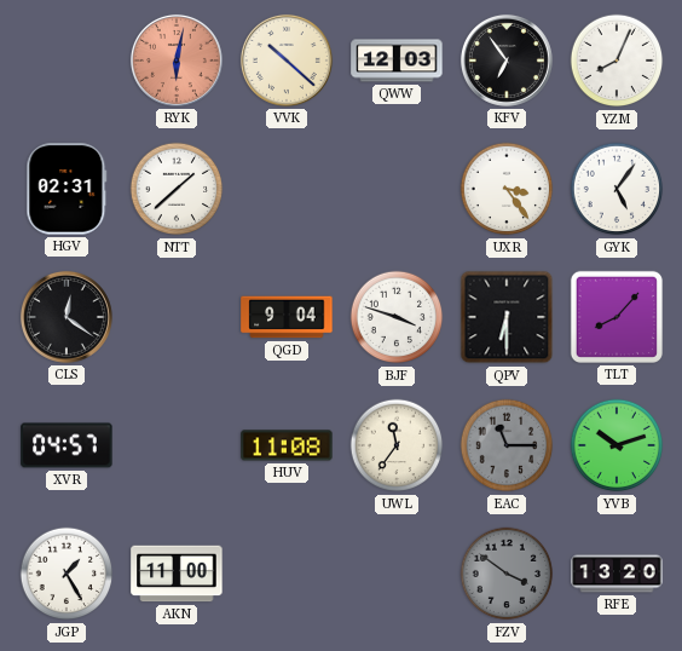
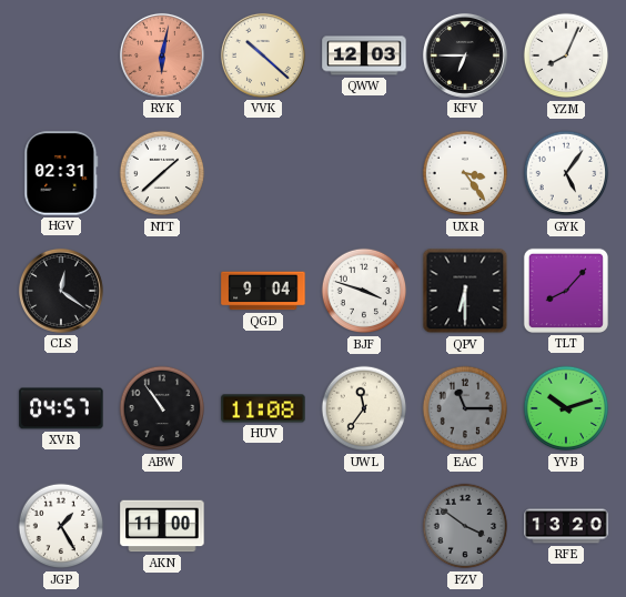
KFV: 6:54 -> 6:45 (465, 55)
ABW: none -> 10:54 (162, 408)
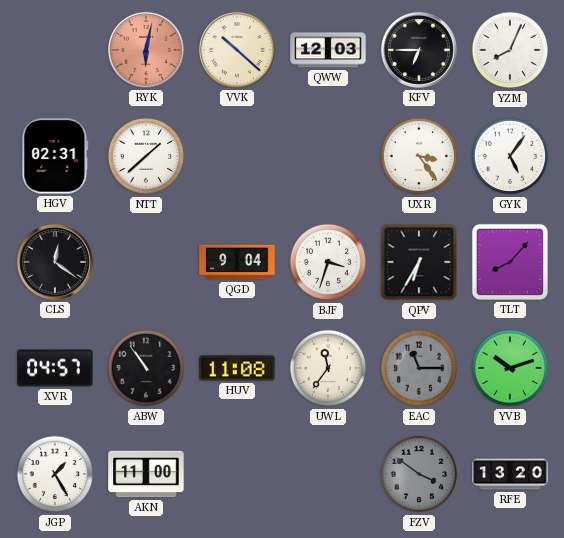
BJF: 3:48 -> 3:33 (328, 262)
QPV: 6:30 -> 6:35 (419, 262)
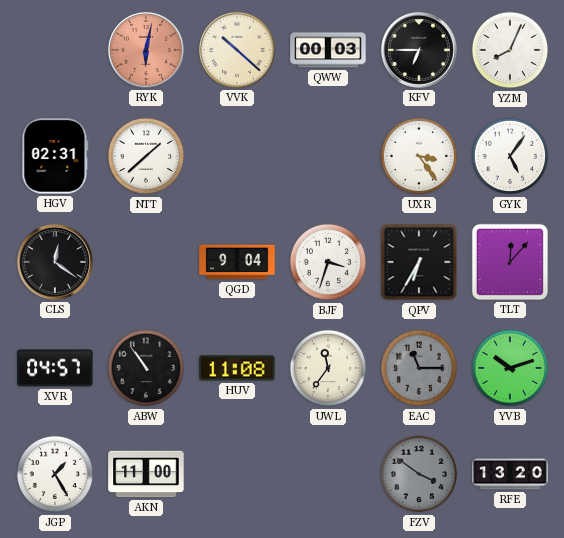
QWW: 12:03 -> 00:03 (328, 50)
TLT: 8:07 -> 12:07 (510, 262)
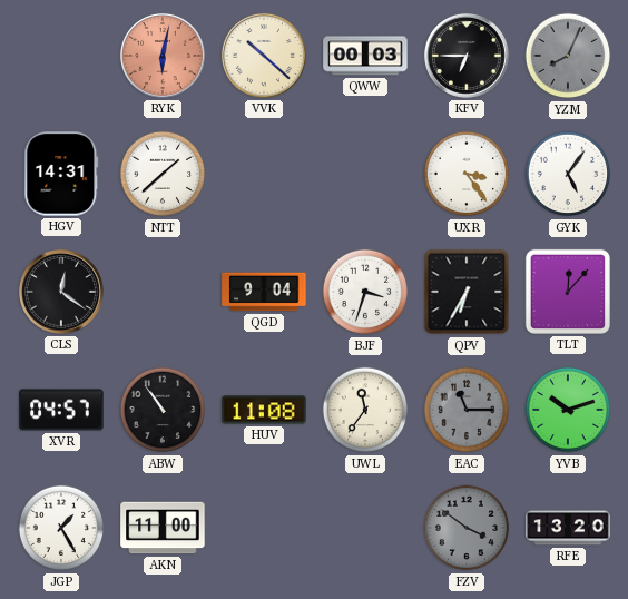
YZM dial: white -> grey (568, 56)
HGV: 02:31 -> 14:31 (61, 174)
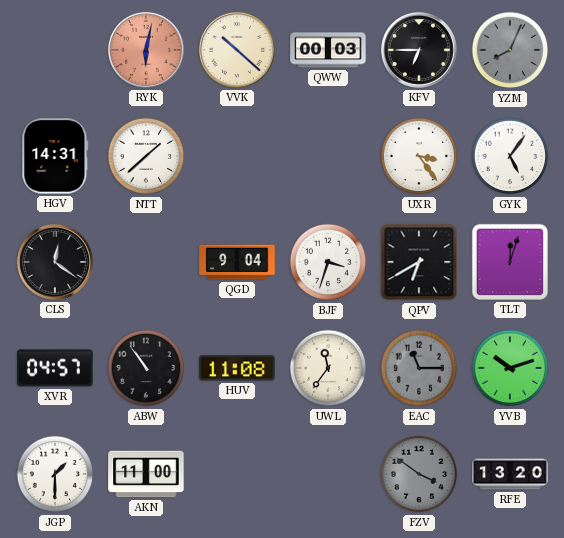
QPV: 6:35 -> 6:40 (419, 262)
TLT: 12:07 -> 12:03 (510, 262)
JGP: 1:25 -> 1:30 (55, 474)
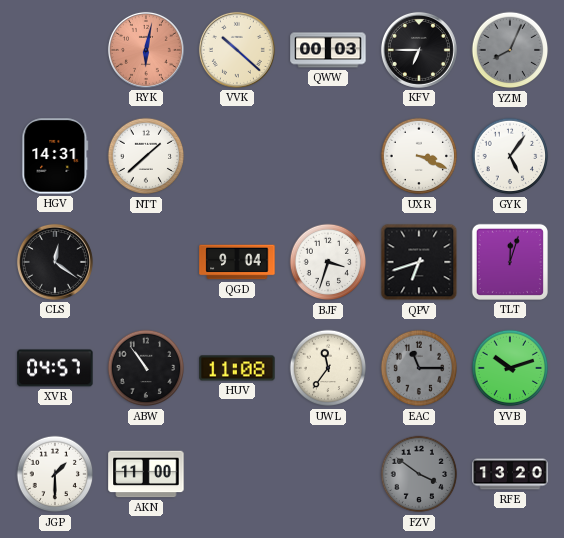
UXR: 3:24 -> 3:19 (419, 156)
QPV: 6:40 -> 6:42 (419, 262)
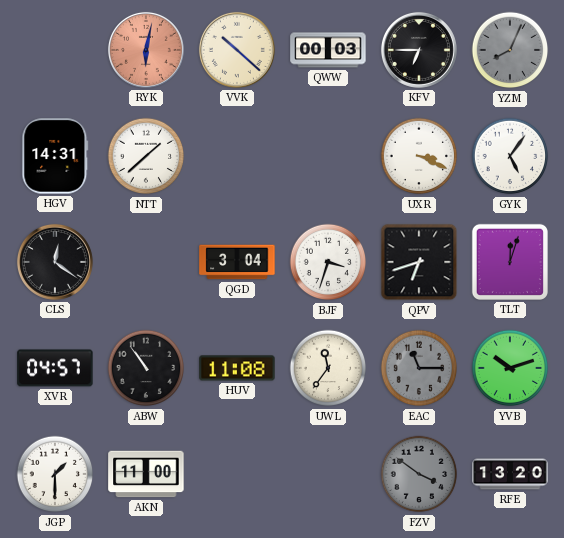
QGD: 9:04 -> 3:04 (237, 262)
